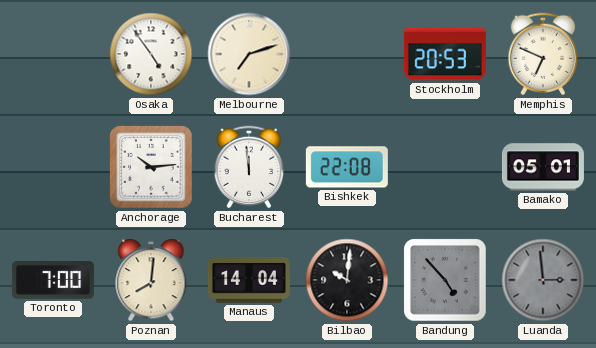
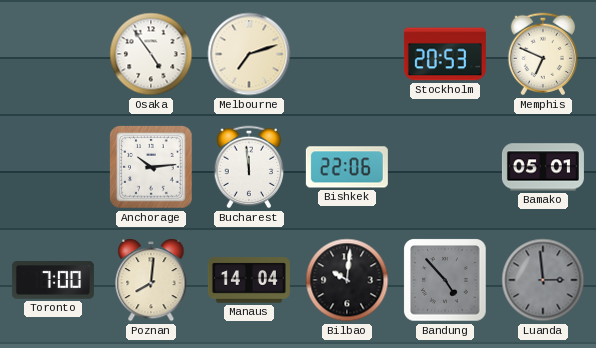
Bishkek: 22:08 -> 22:06 (347, 167)
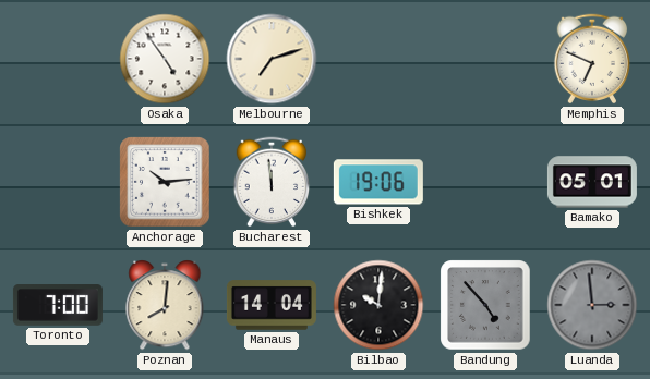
Stockholm: 20:53 -> none (445, 54)
Bishkek: 22:06 -> 19:06 (378, 182)
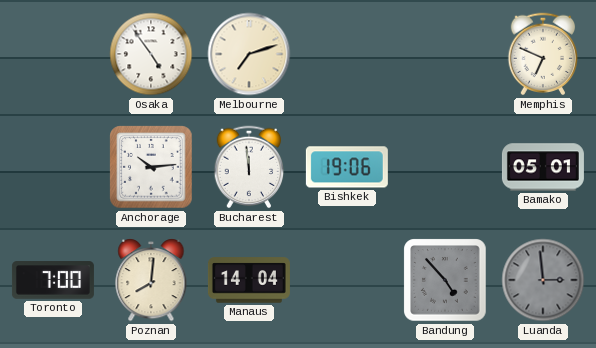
Bilbao: 10:01 -> none (378, 305)
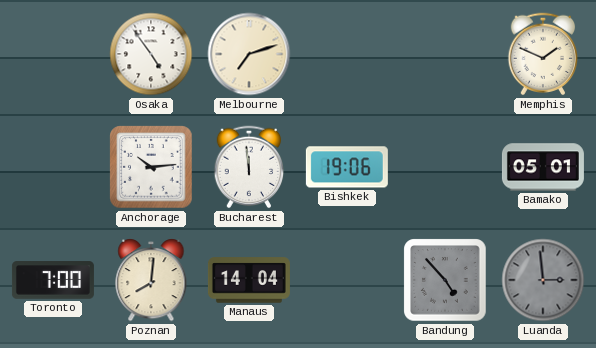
Memphis: 6:49 -> 1:49 (543, 54)
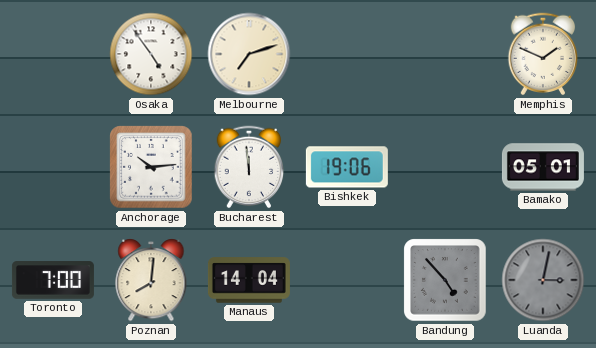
Luanda: 2:59 -> 3:02 (543, 280)
